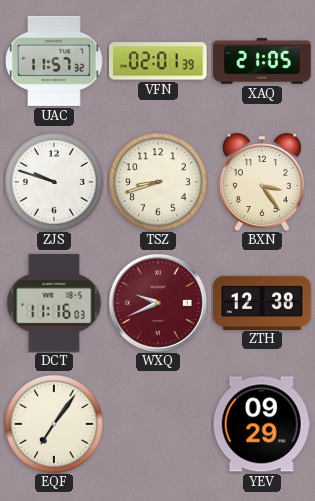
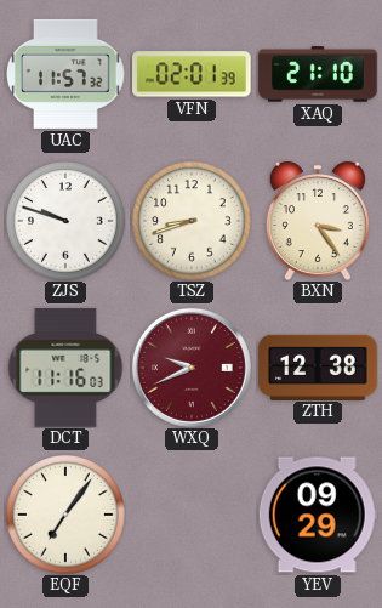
XAQ: 21:05 -> 21:10 (318, 74)
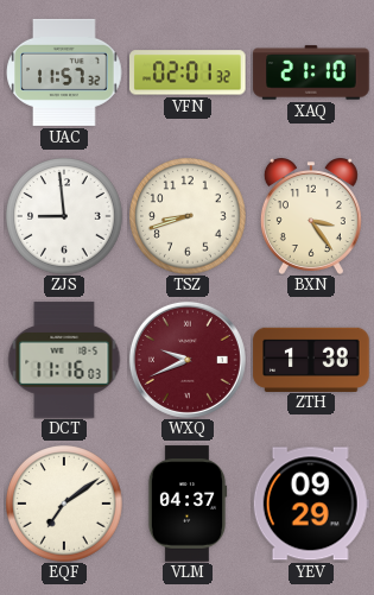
VFN: 02:01:39 -> 02:01:32 (189, 72)
ZJS: 9:48 -> 8:59 (65, 217)
ZTH: 12:38 -> 1:38 (311, 359)
EQF: 7:06 -> 7:09 (65, 505)
VLM: none -> 04:37 (188, 504)
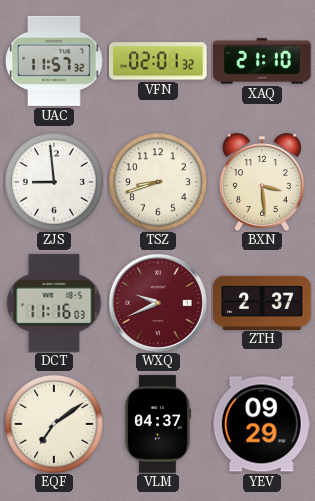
BXN: 3:24 -> 3:29 (262, 182)
ZTH: 1:38 -> 2:37 (262, 302)
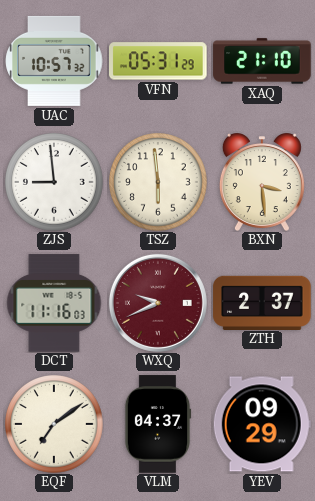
UAC: 11:57 -> 10:57 (54, 61)
VFN: 02:01 -> 05:31 (159, 61)
TSZ: 8:42 -> 5:59 (159, 183)
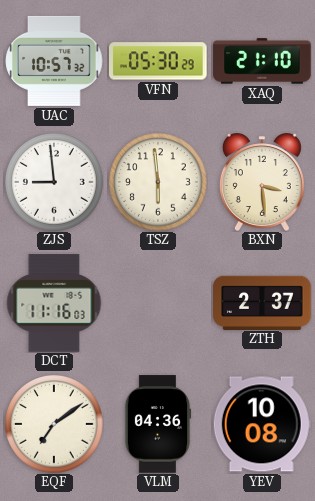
VFN: 05:31 -> 05:30 (159, 61)
WXQ: 9:41 -> none (158, 303)
VLM: 04:37 -> 04:36 (158, 424)
YEV: 09:29 -> 10:08 (262, 424)
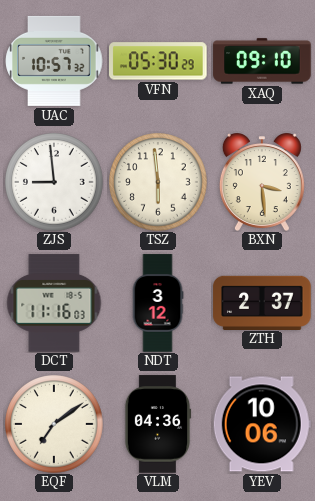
XAQ: 21:10 -> 09:10 (262, 61)
NDT: none -> 3:12 (158, 303)
YEV: 10:08 -> 10:06 (262, 424)
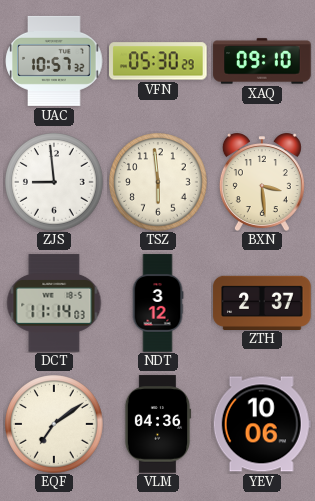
DCT: 11:16 -> 11:14 (54, 303)
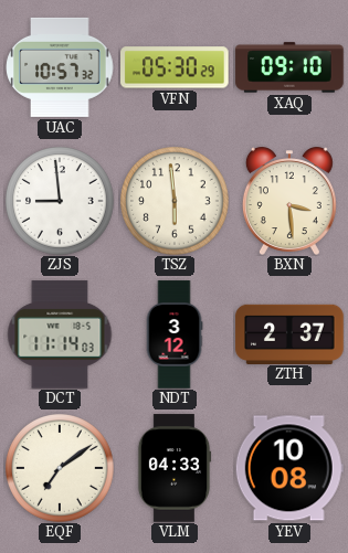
VLM: 04:36 -> 04:33 (175, 468)
YEV: 10:06 -> 10:08 (289, 468)
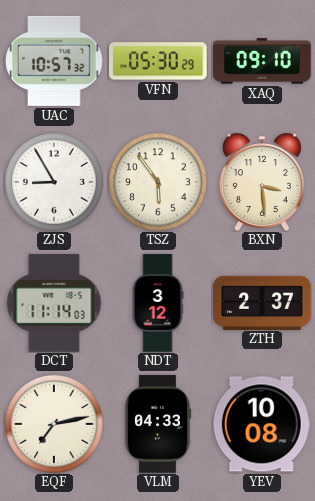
ZJS: 8:59 -> 8:55 (55, 183)
TSZ: 5:59 -> 5:54 (159, 183)
EQF: 7:09 -> 7:13 (55, 425)
